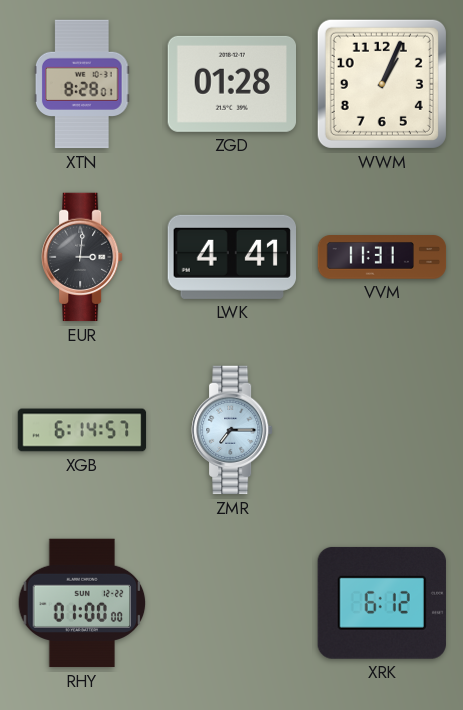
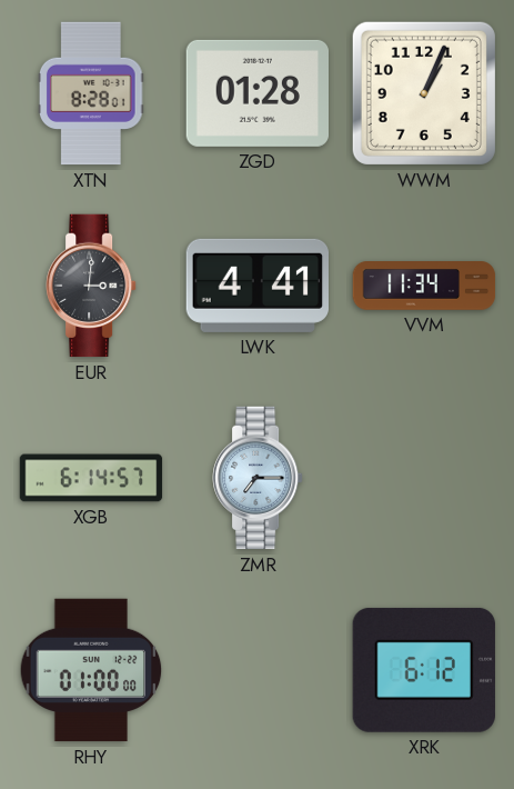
VVM: 11:31 -> 11:34 (424, 287)
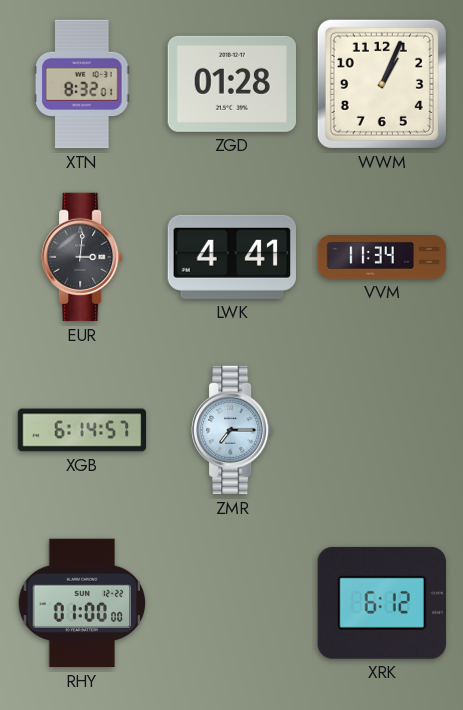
XTN: 8:28 -> 8:32 (82, 84)
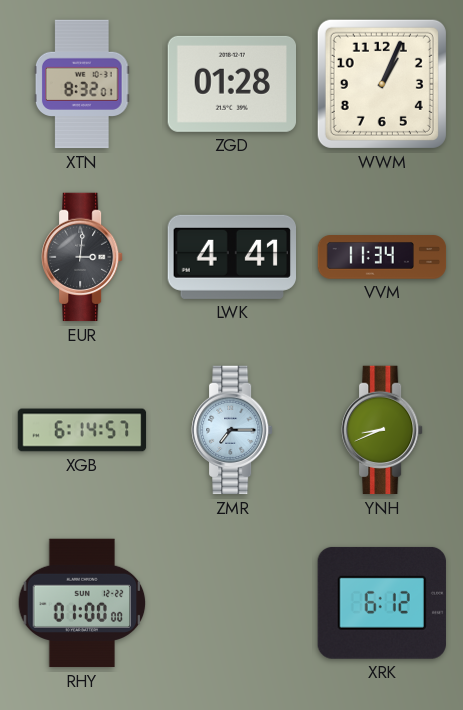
YNH: none -> 8:41 (382, 430)
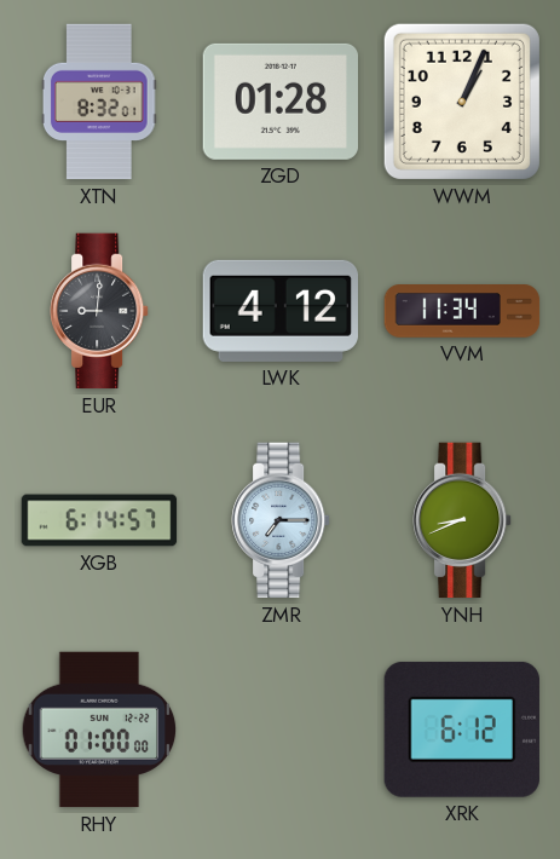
EUR: 3:01 -> 9:01 (99, 311)
LWK: 4:41 -> 4:12 (279, 311)
